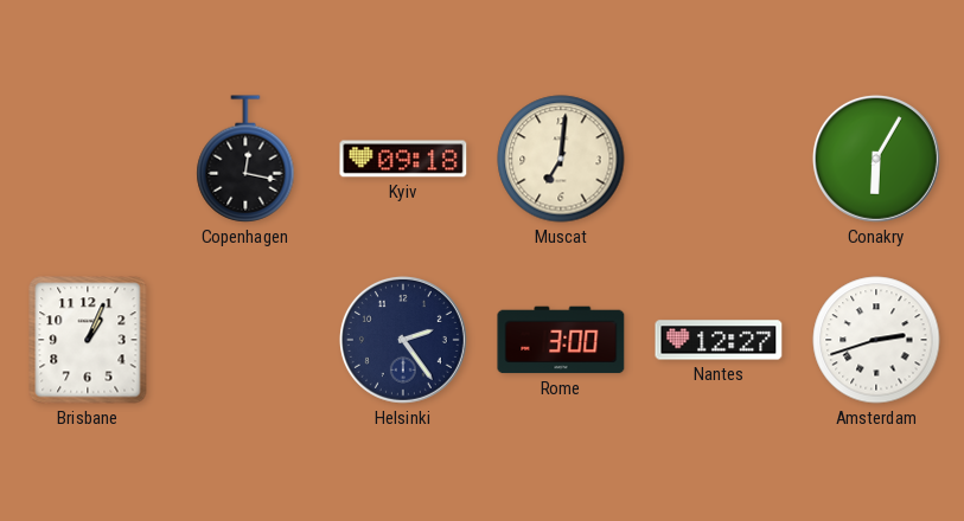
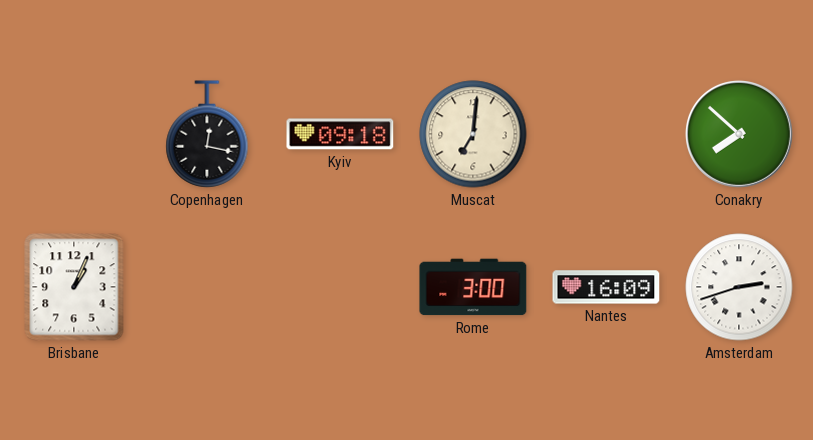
Conakry: 6:05 -> 7:52 (739, 134)
Helsinki: 2:24 -> none (403, 340)
Nantes: 12:27 -> 16:09 (606, 287)
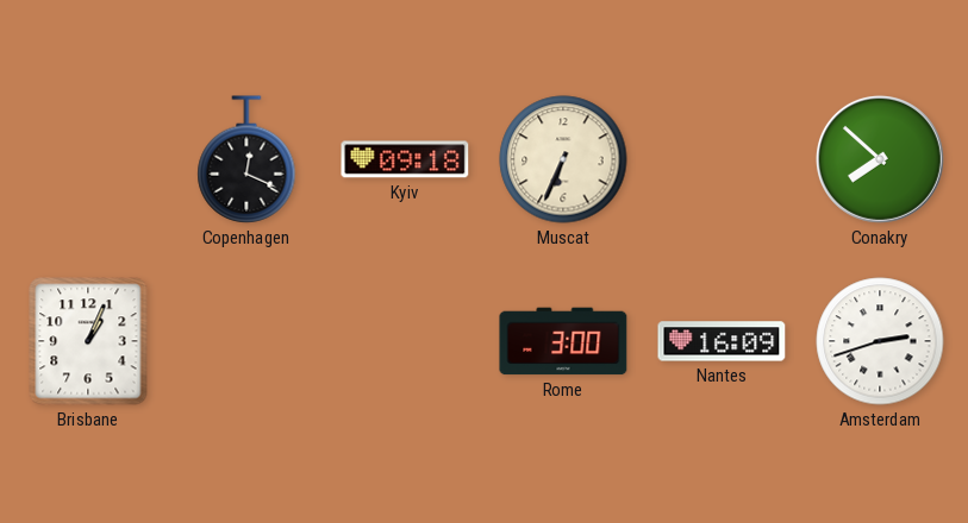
Copenhagen: 12:17 -> 12:19 (246, 159)
Muscat: 7:01 -> 6:34 (563, 159)
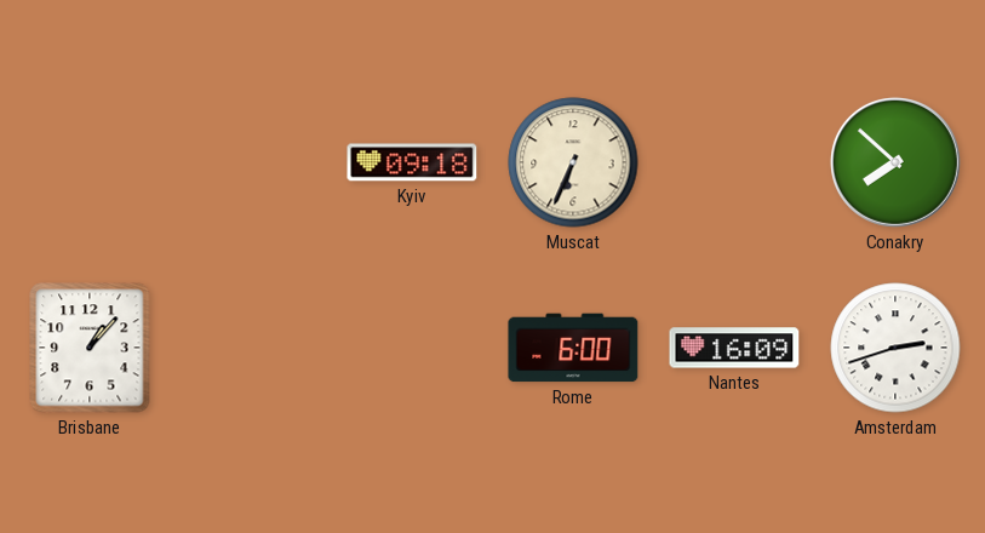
Copenhagen: 12:19 -> none (246, 159)
Brisbane: 1:04 -> 1:07 (90, 348)
Rome: 3:00 -> 6:00 (573, 348)
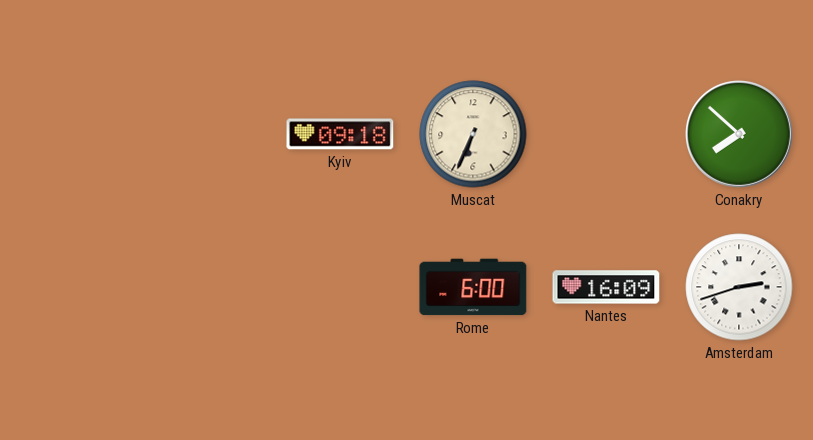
Brisbane: 1:07 -> none (90, 348)
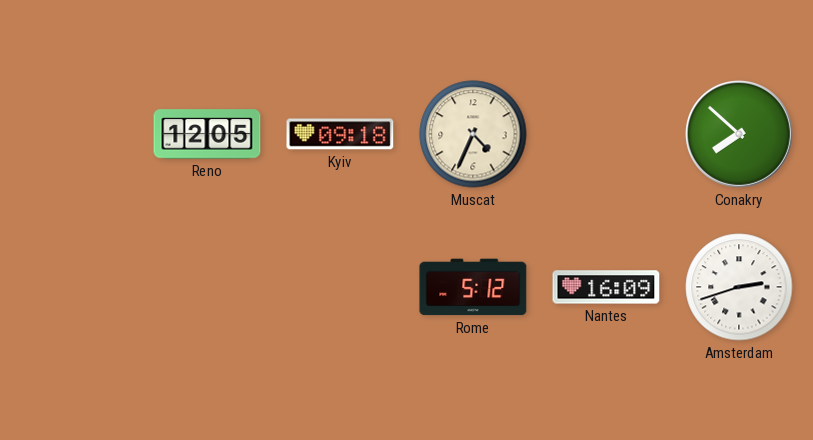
Reno: none -> 12:05 (207, 134)
Muscat: 6:34 -> 4:34 (473, 134)
Rome: 6:00 -> 5:12 (473, 287)
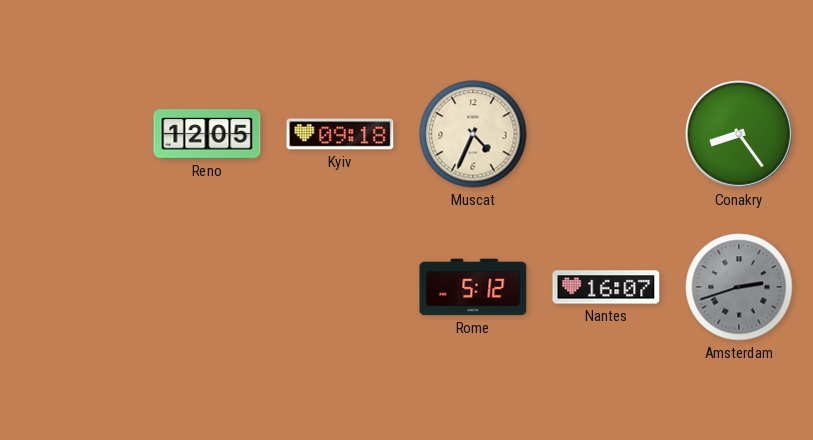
Conakry: 7:52 -> 8:24 (739, 134)
Nantes: 16:09 -> 16:07 (606, 287)
Amsterdam dial: white -> grey (739, 287)
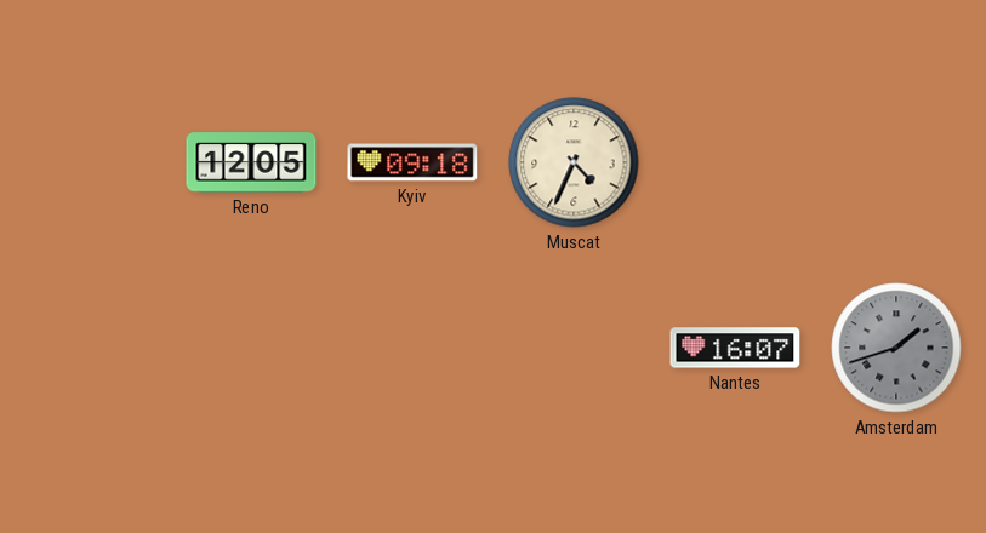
Conakry: 8:24 -> none (739, 134)
Rome: 5:12 -> none (473, 287)
Amsterdam: 2:42 -> 1:42 (896, 348)
